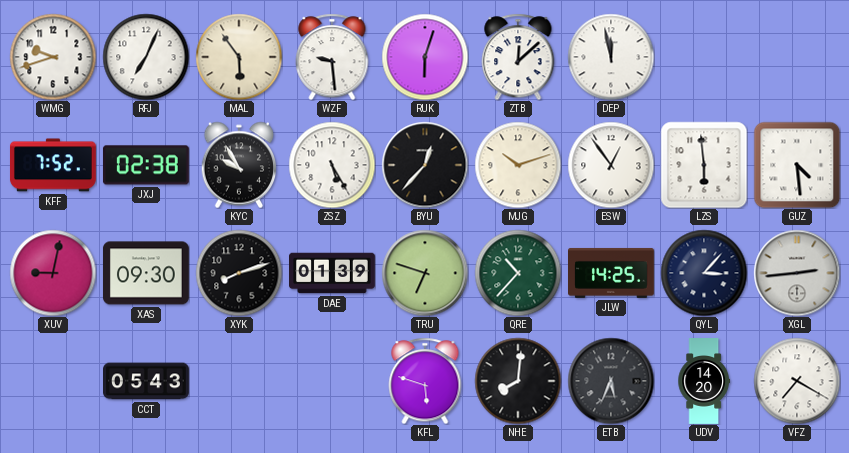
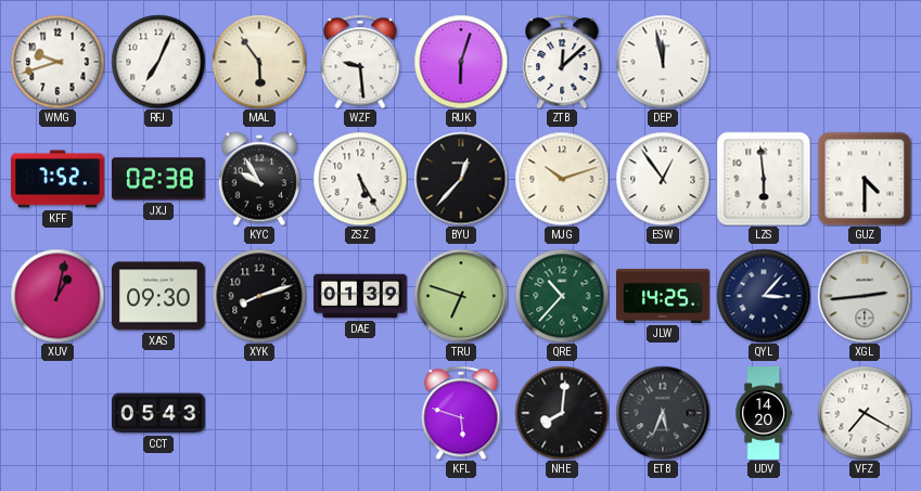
GUZ: 4:29 -> 4:30 (865, 179)
XUV: 9:02 -> 1:02 (57, 296)
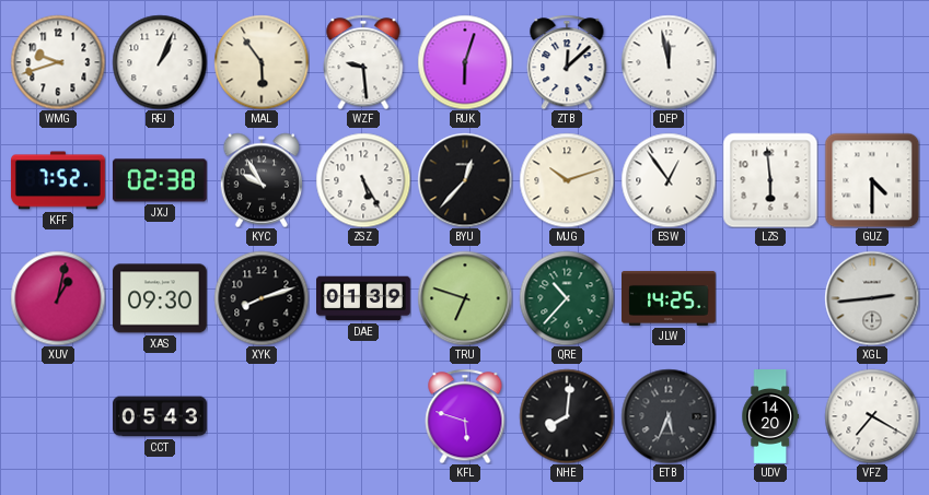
RFJ: 7:04 -> 1:04 (160, 62)
QYL: 3:07 -> none (764, 296)
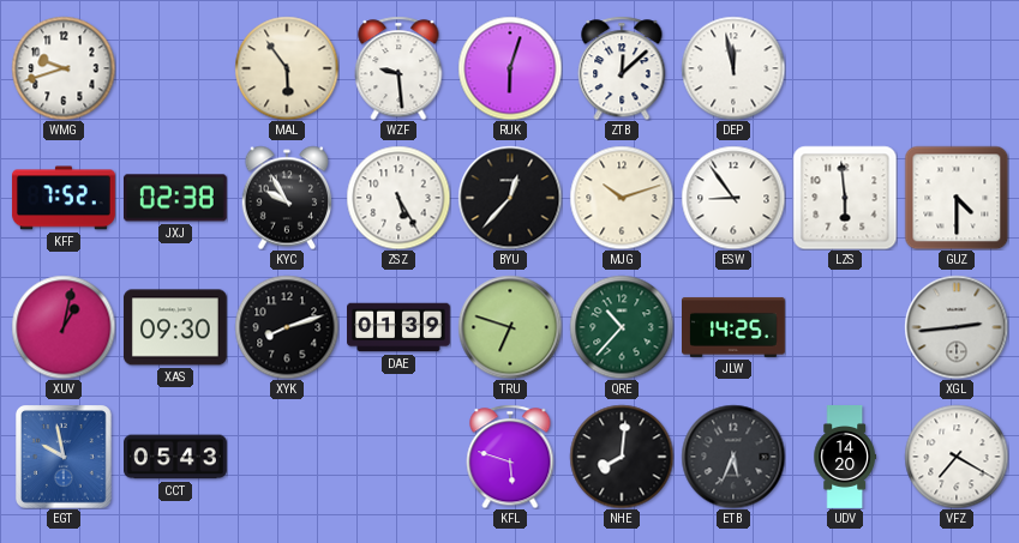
RFJ: 1:04 -> none (160, 62)
ESW: 12:54 -> 8:54 (733, 198)
EGT: none -> 9:58 (65, 457)
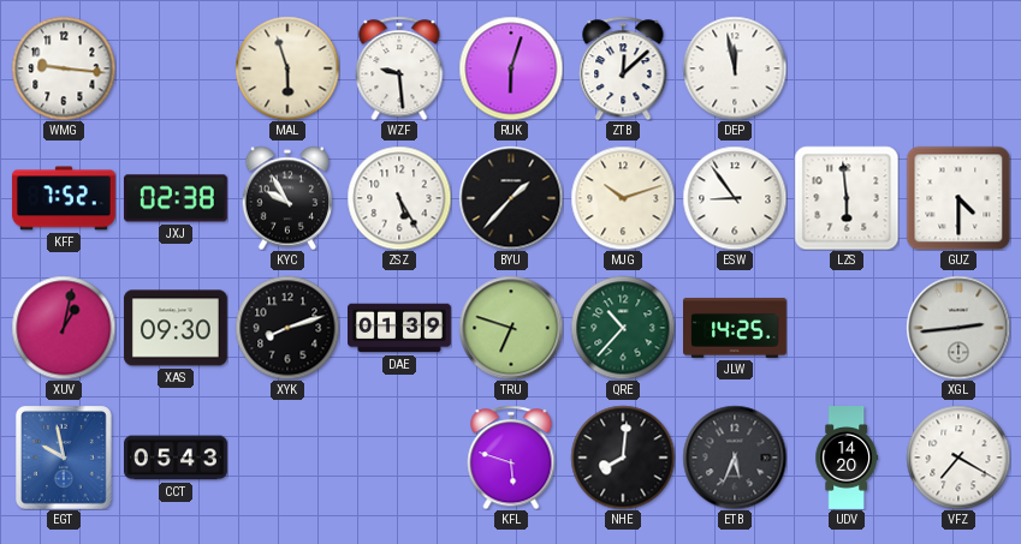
WMG: 9:42 -> 9:16 (64, 68)
MAL: 5:54 -> 5:57 (287, 68)
BYU: 12:37 -> 1:37 (511, 198)
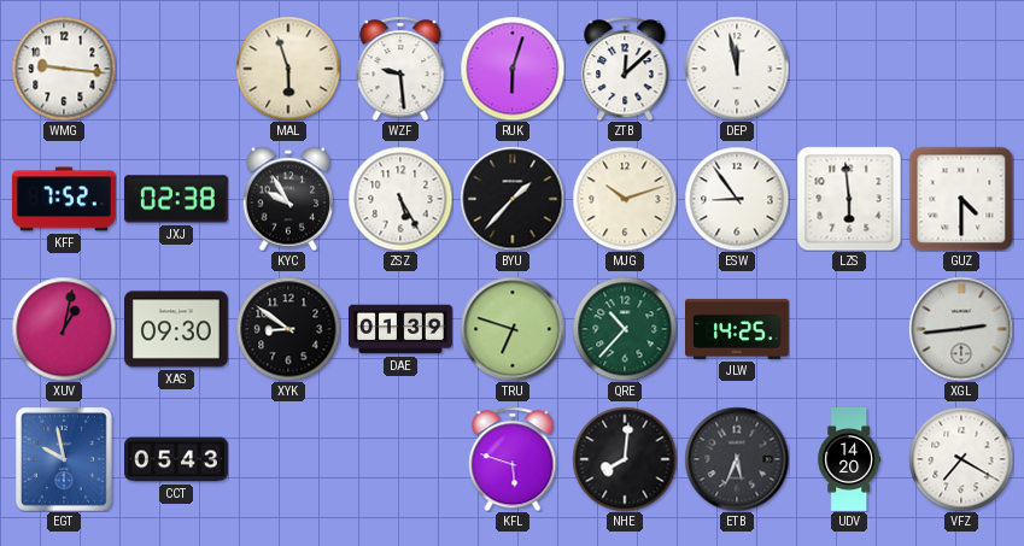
XYK: 8:12 -> 8:51 (288, 329)
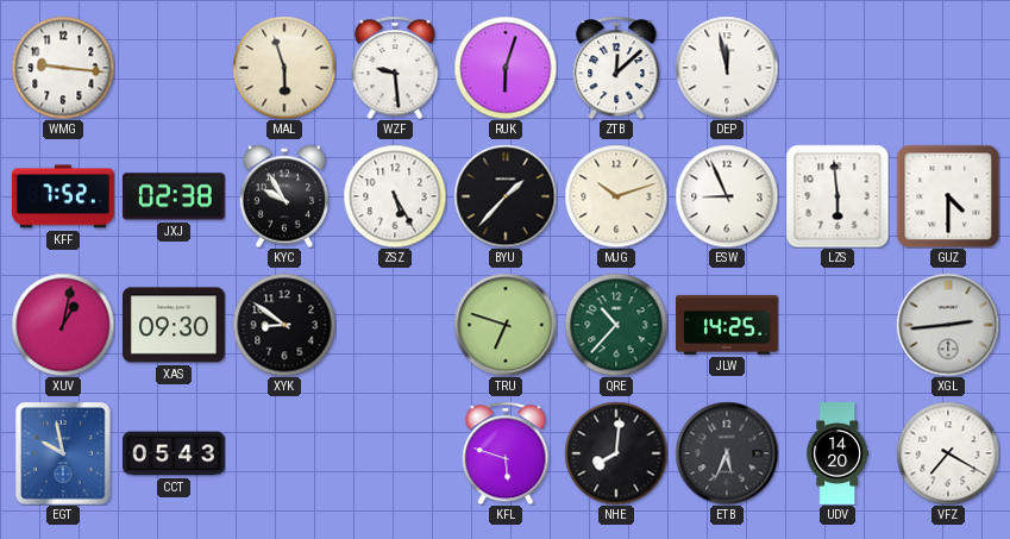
ESW: 8:54 -> 8:56 (727, 196)
DAE: 01:39 -> none (402, 329)
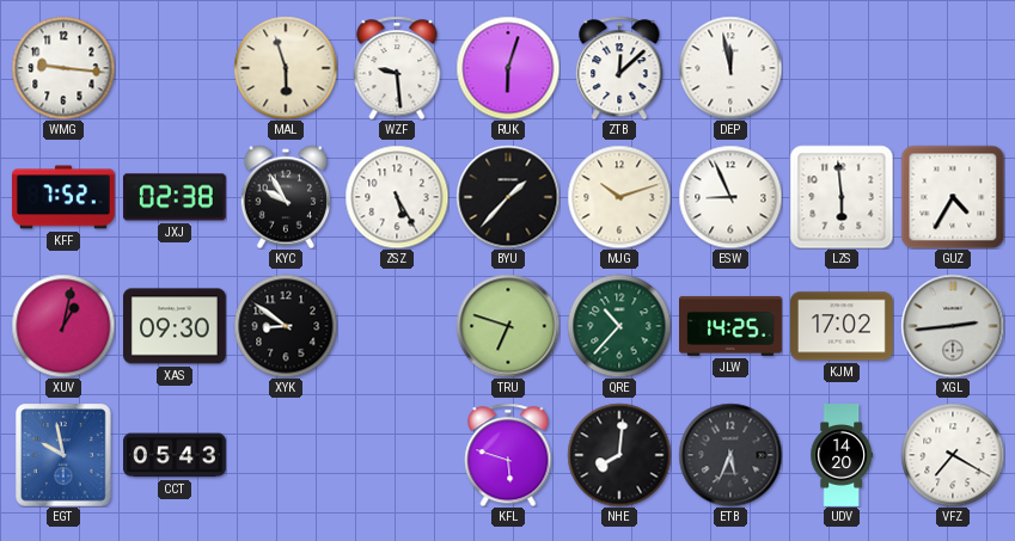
GUZ: 4:30 -> 4:35 (953, 197)
KJM: none -> 17:02 (843, 326)
